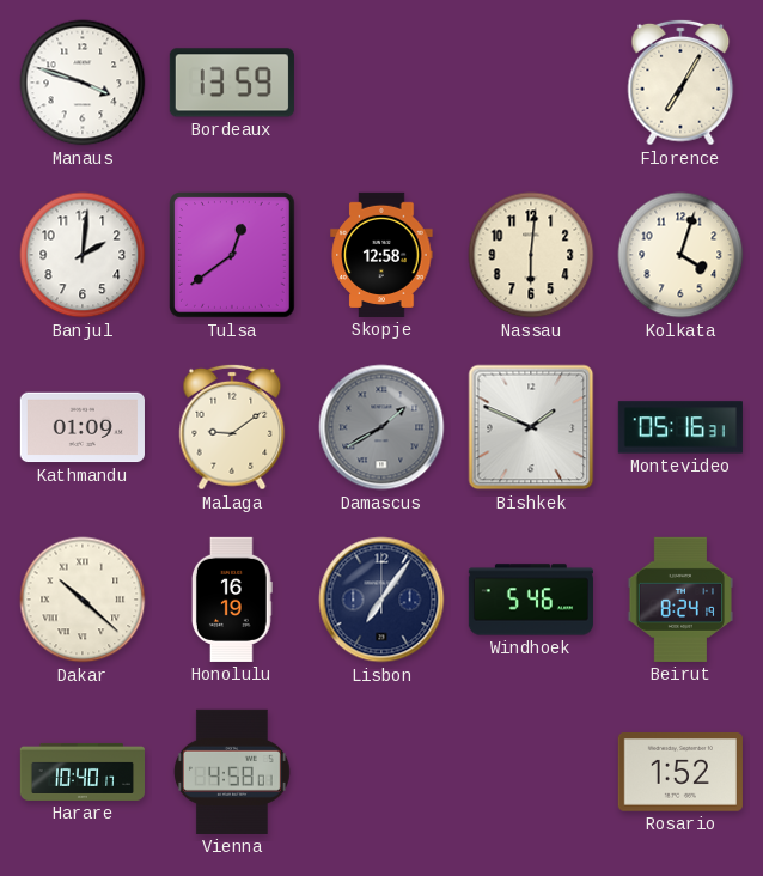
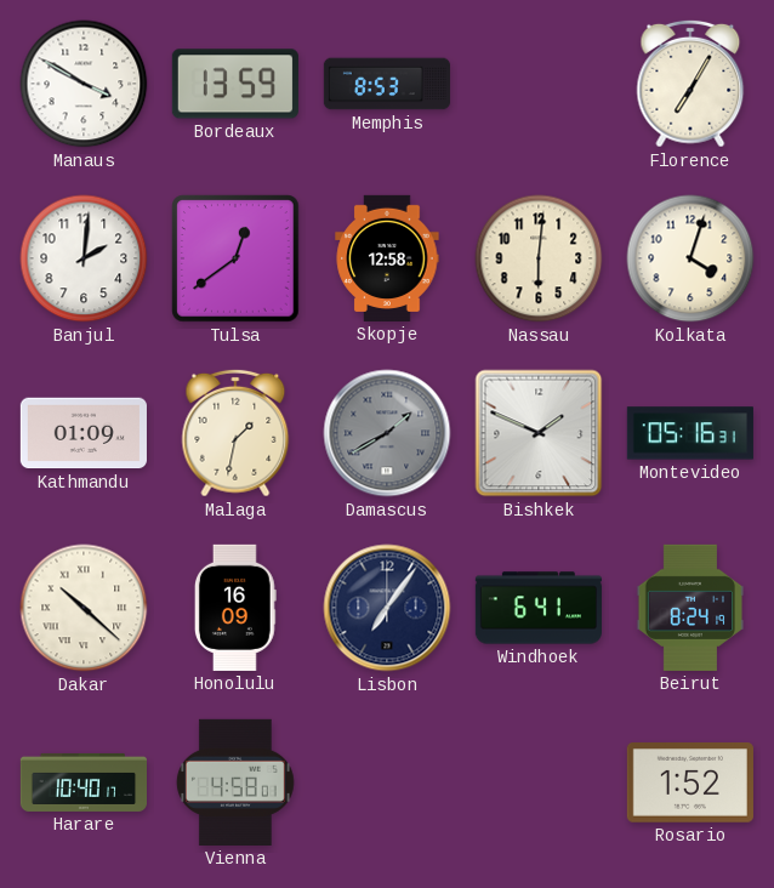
Manaus: 3:48 -> 3:50 (84, 84)
Memphis: none -> 8:53 (386, 84)
Malaga: 9:09 -> 1:32 (235, 433)
Honolulu: 16:19 -> 16:09 (235, 608)
Windhoek: 5:46 -> 6:41 (539, 608)
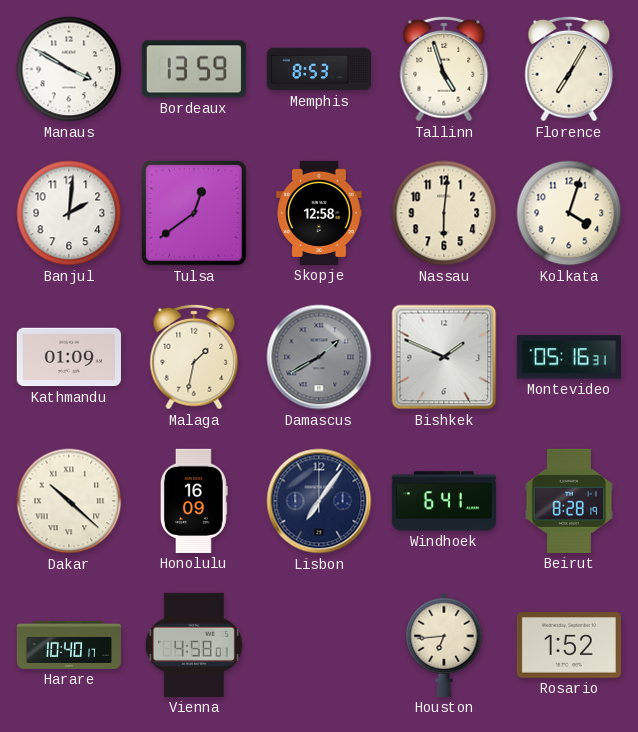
Tallinn: none -> 4:57 (444, 69)
Beirut: 8:24 -> 8:28 (568, 501)
Houston: none -> 6:44 (444, 645)
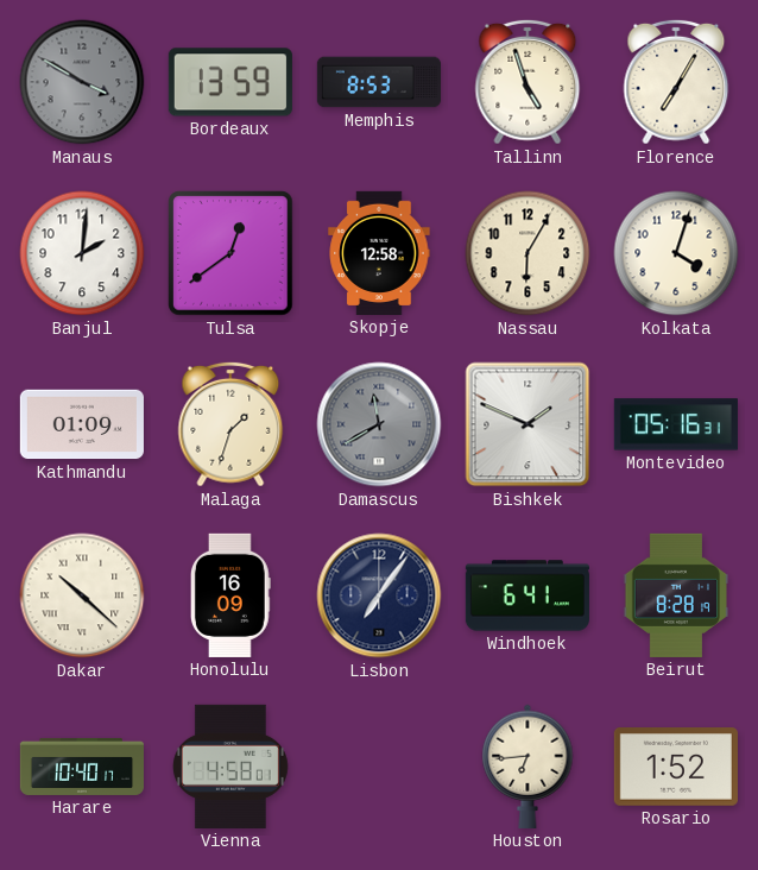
Manaus dial: white -> grey (82, 82)
Nassau: 6:01 -> 6:05 (528, 253)
Malaga: 1:32 -> 1:33 (230, 424)
Damascus: 1:40 -> 11:40 (379, 424)
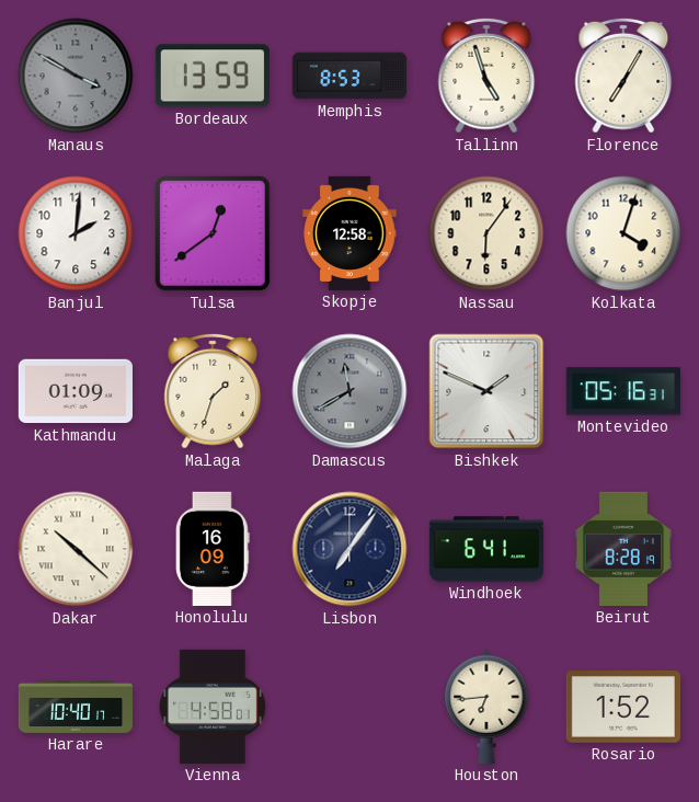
Nassau: 6:05 -> 6:06 (486, 233)
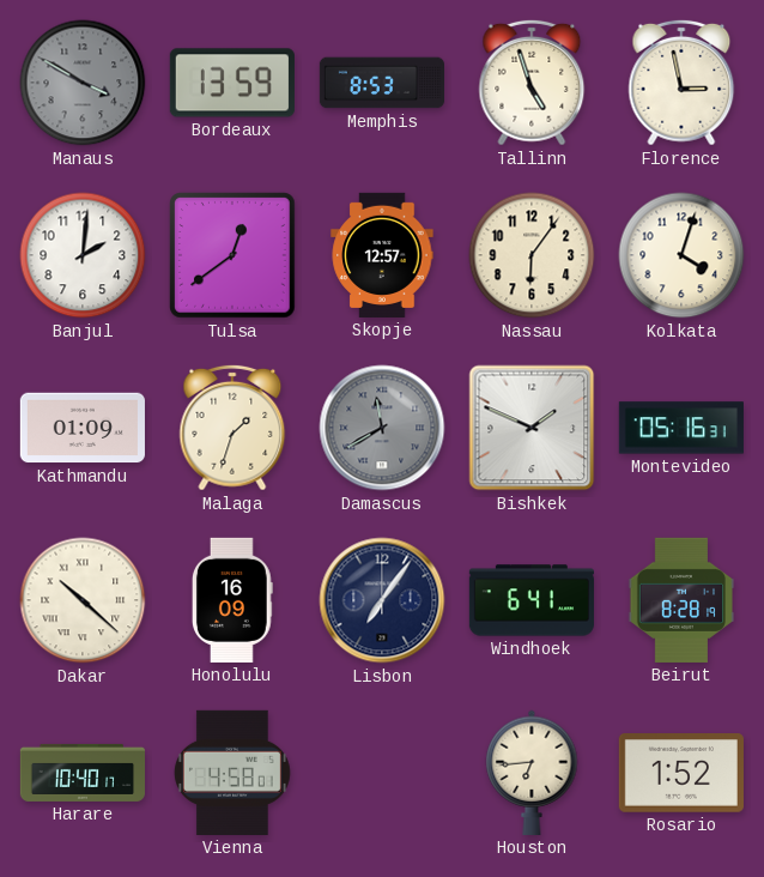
Florence: 7:05 -> 2:58 (681, 83)
Skopje: 12:58 -> 12:57 (382, 255)
